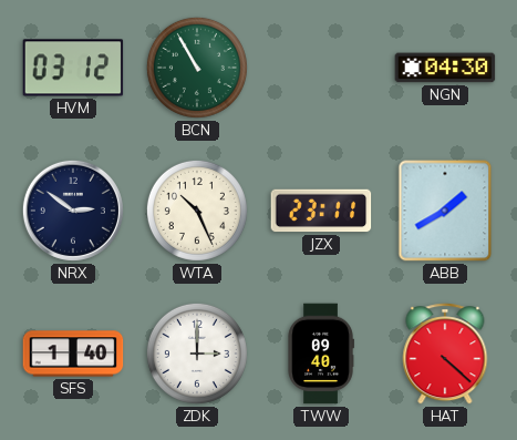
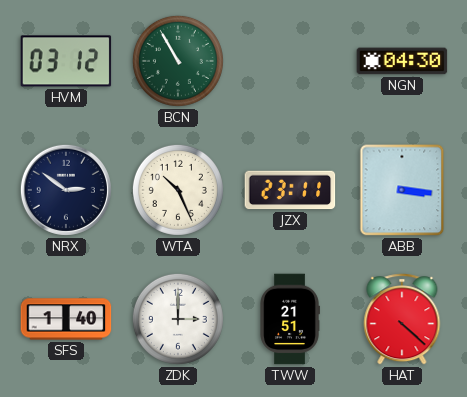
ABB: 1:40 -> 3:16 (402, 190)
TWW: 09:40 -> 21:51 (290, 319)
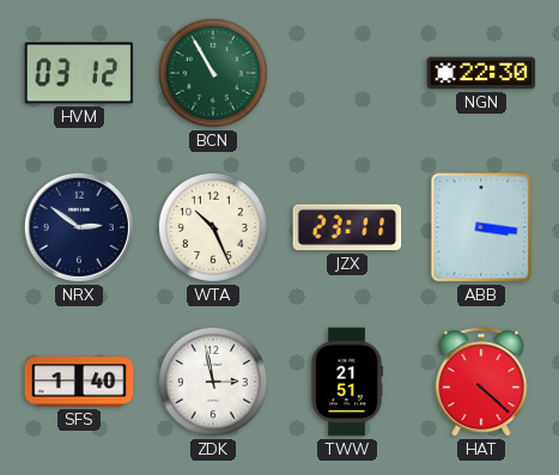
NGN: 04:30 -> 22:30 (481, 73)
ZDK: 3:00 -> 2:58 (213, 382)
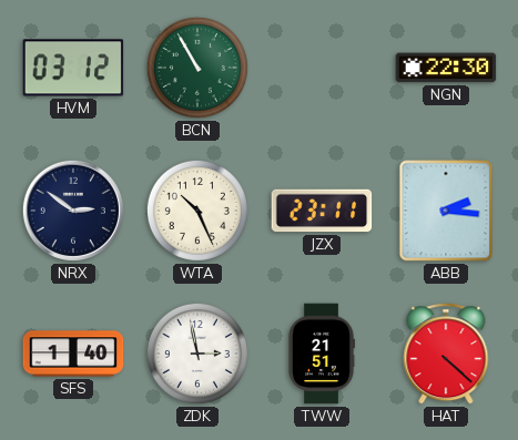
ABB: 3:16 -> 2:16 (446, 211)
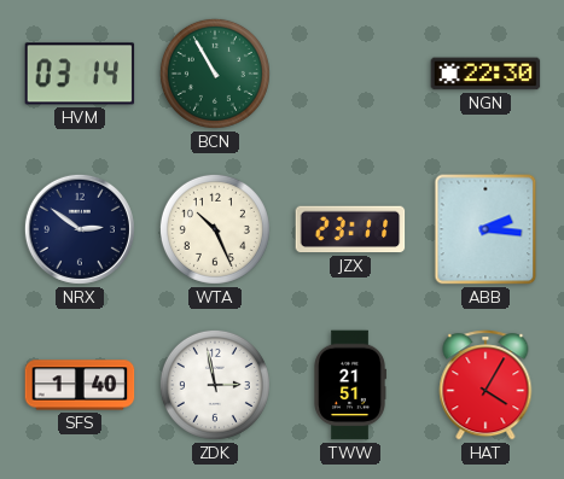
HVM: 03:12 -> 03:14 (80, 74)
HAT: 4:22 -> 4:05 (485, 385)
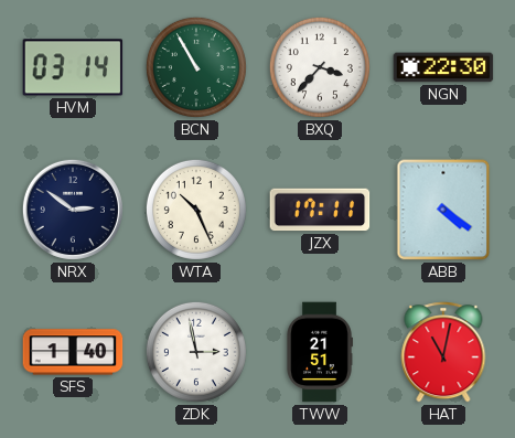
BXQ: none -> 3:37 (320, 67)
JZX: 23:11 -> 17:11 (320, 210)
ABB: 2:16 -> 4:21 (443, 210)
HAT: 4:05 -> 11:02 (443, 352)
